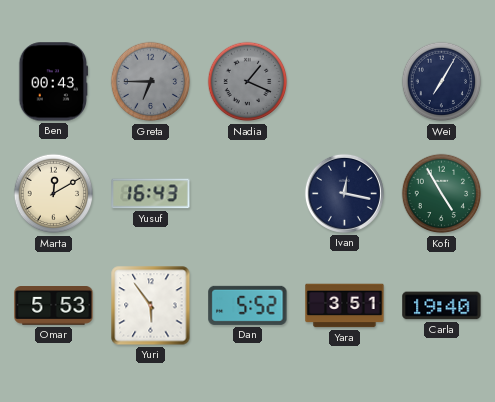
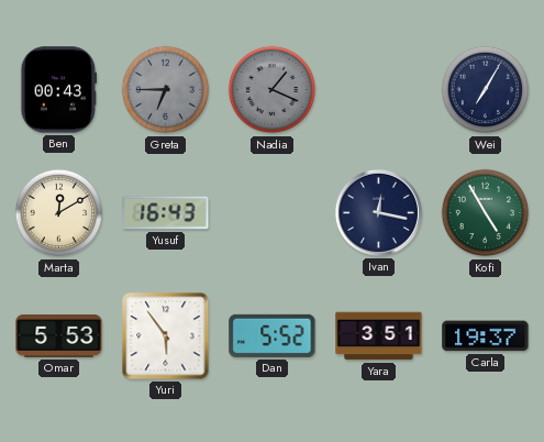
Carla: 19:40 -> 19:37 (486, 336)
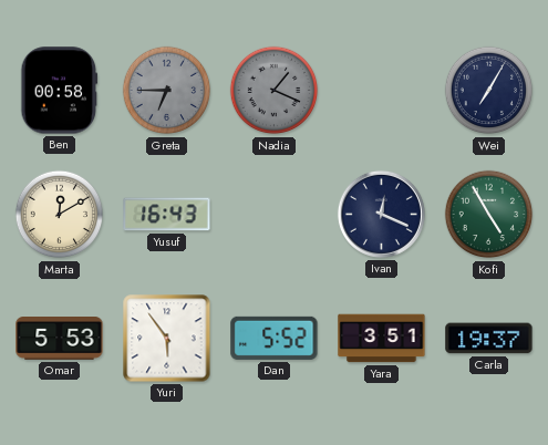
Ben: 00:43 -> 00:58 (60, 91)
Ivan: 12:17 -> 12:19 (381, 214)
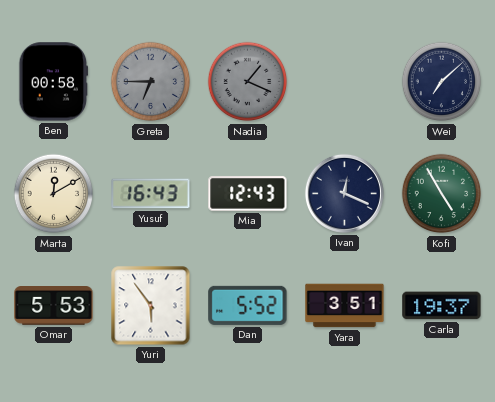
Wei: 7:05 -> 7:08 (442, 82)
Mia: none -> 12:43 (248, 194)
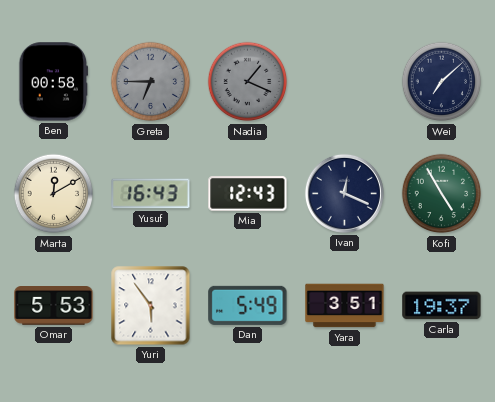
Dan: 5:52 -> 5:49 (248, 305)
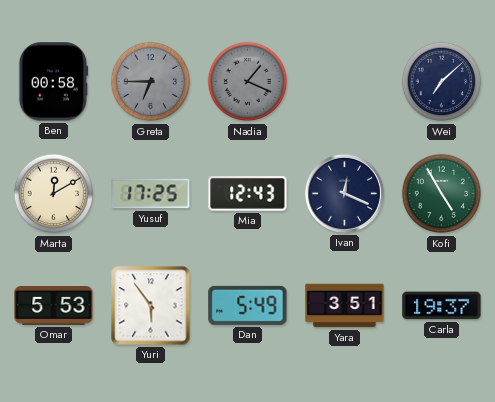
Yusuf: 16:43 -> 17:25 (151, 194)
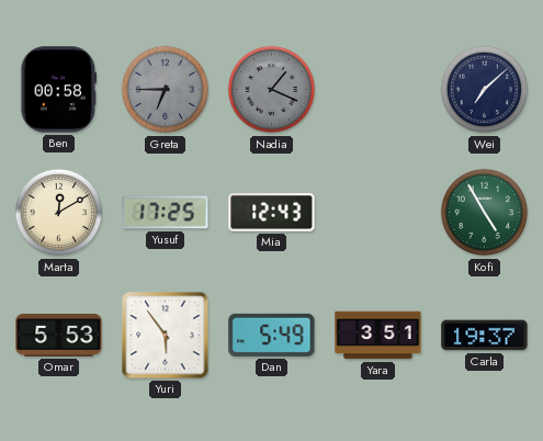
Ivan: 12:19 -> none (344, 193)
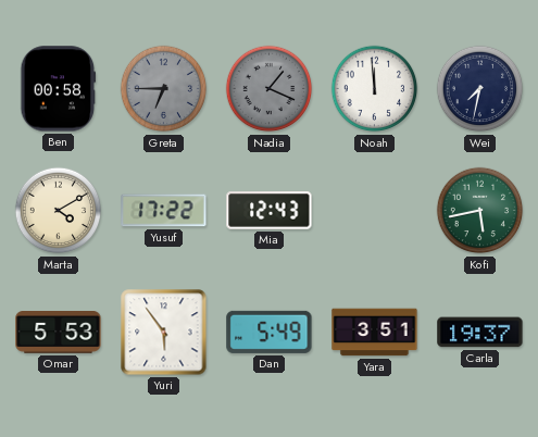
Noah: none -> 11:59 (375, 89)
Wei: 7:08 -> 7:32 (480, 89)
Marta: 12:10 -> 4:10 (59, 211)
Yusuf: 17:25 -> 17:22 (164, 211)
Kofi: 4:55 -> 5:43 (480, 211)
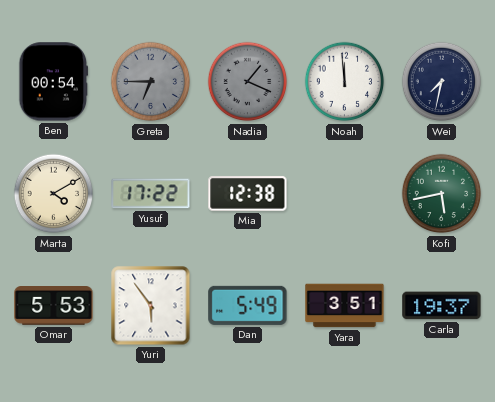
Ben: 00:58 -> 00:54 (54, 82)
Mia: 12:43 -> 12:38 (248, 194)
